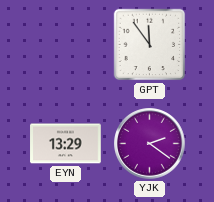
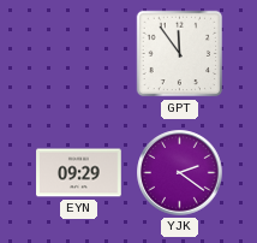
EYN: 13:29 -> 09:29 (79, 173)
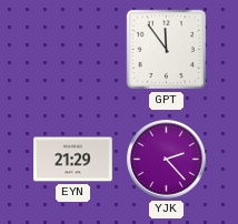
EYN: 09:29 -> 21:29 (73, 160)
YJK: 2:21 -> 2:23 (167, 160)
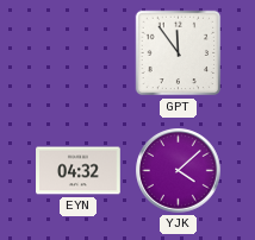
EYN: 21:29 -> 04:32 (79, 171)
YJK: 2:23 -> 4:08 (179, 171)
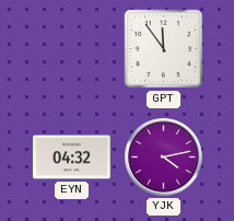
YJK: 4:08 -> 4:13 (164, 158)
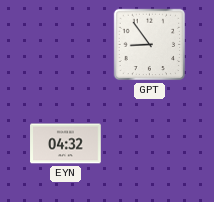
GPT: 11:54 -> 8:54 (150, 45)
YJK: 4:13 -> none (164, 158)
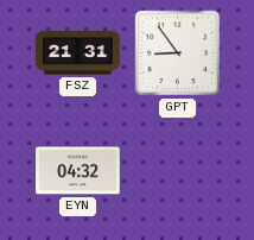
FSZ: none -> 21:31 (78, 53)
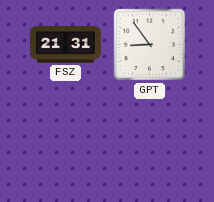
EYN: 04:32 -> none (78, 171)
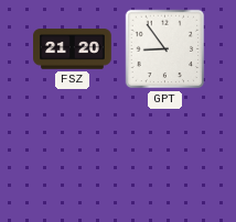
FSZ: 21:31 -> 21:20 (73, 49)
